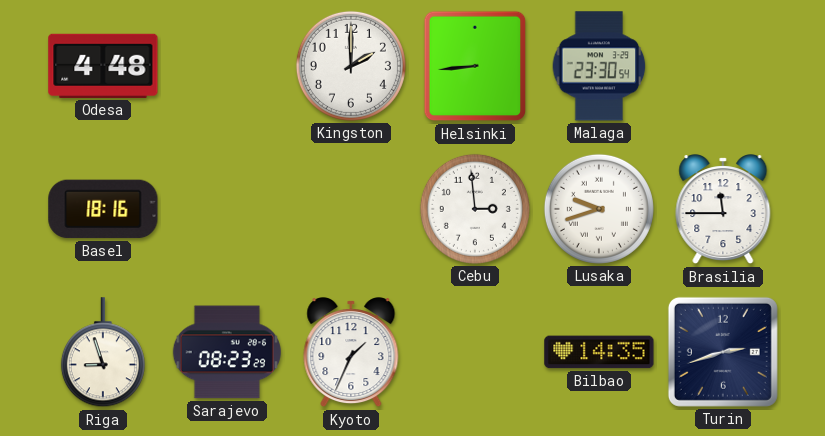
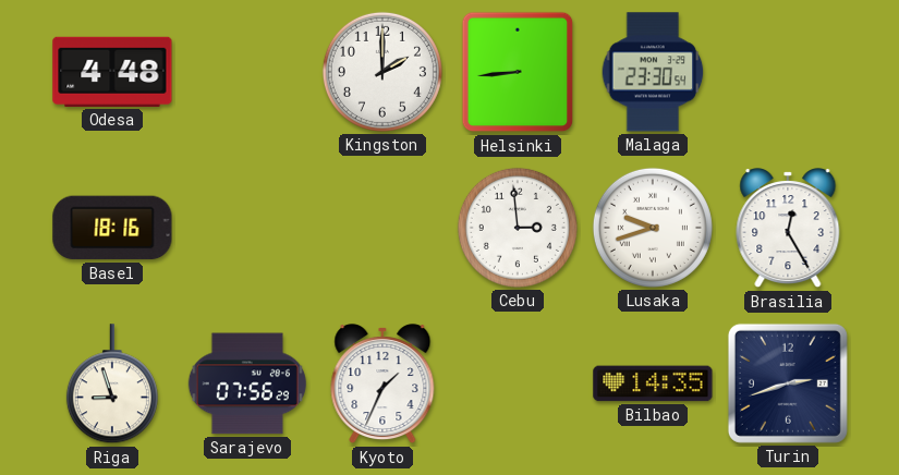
Brasilia: 11:45 -> 12:25 (788, 229)
Sarajevo: 08:23 -> 07:56 (247, 383)
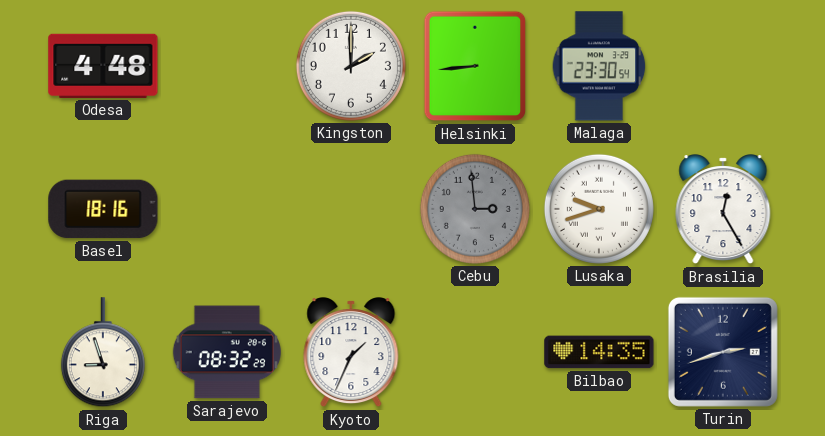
Cebu dial: white -> grey (475, 209)
Sarajevo: 07:56 -> 08:32 (227, 352)
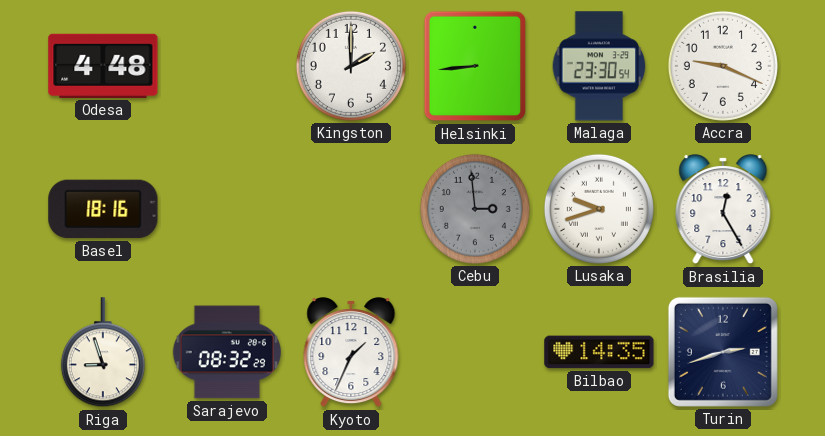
Accra: none -> 9:19 (723, 66)
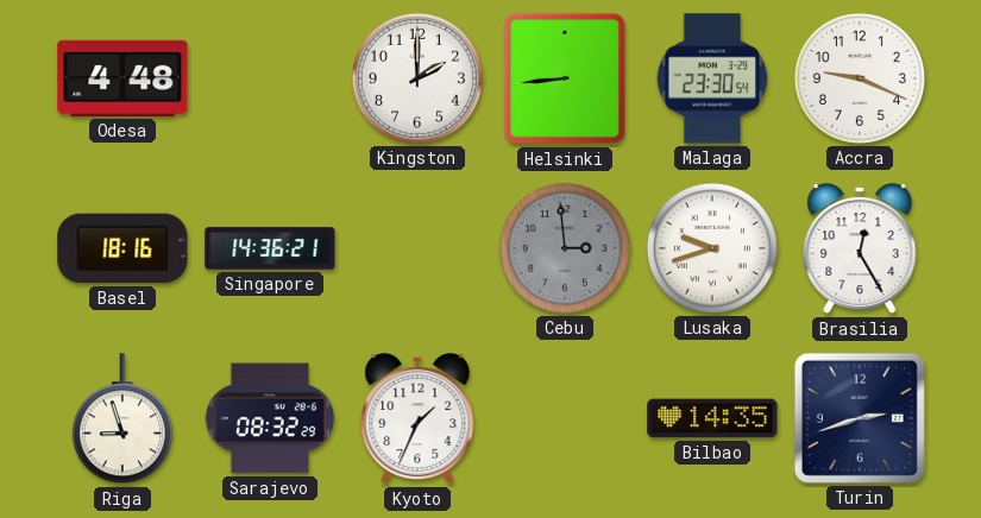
Singapore: none -> 14:36 (270, 248)
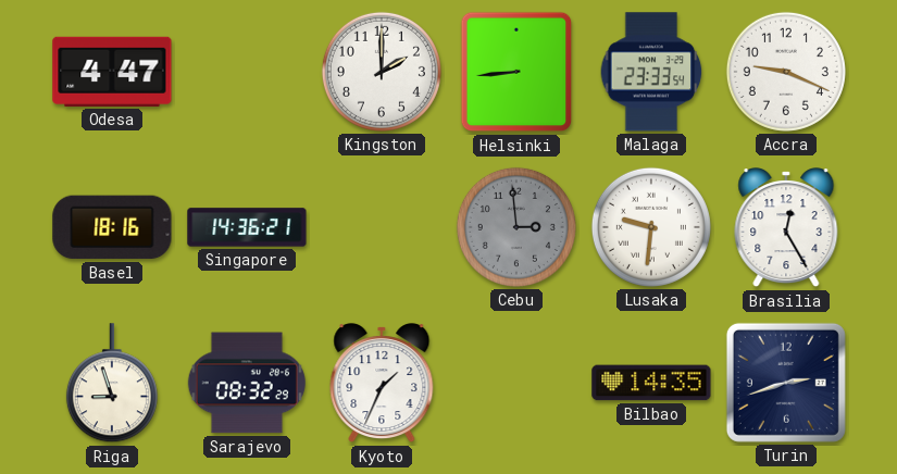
Odesa: 4:48 -> 4:47 (112, 72)
Malaga: 23:30 -> 23:33 (651, 72)
Lusaka: 9:42 -> 9:31 (651, 227)
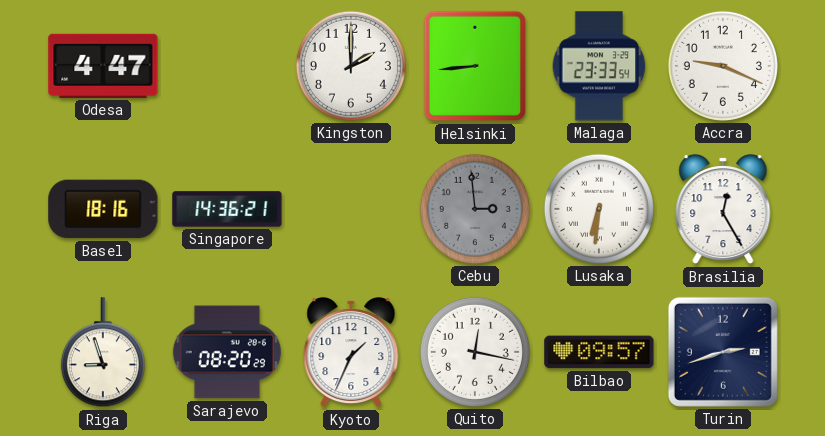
Lusaka: 9:31 -> 6:31 (599, 209)
Sarajevo: 08:32 -> 08:20 (227, 352)
Quito: none -> 12:17 (475, 352)
Bilbao: 14:35 -> 09:57 (599, 352)
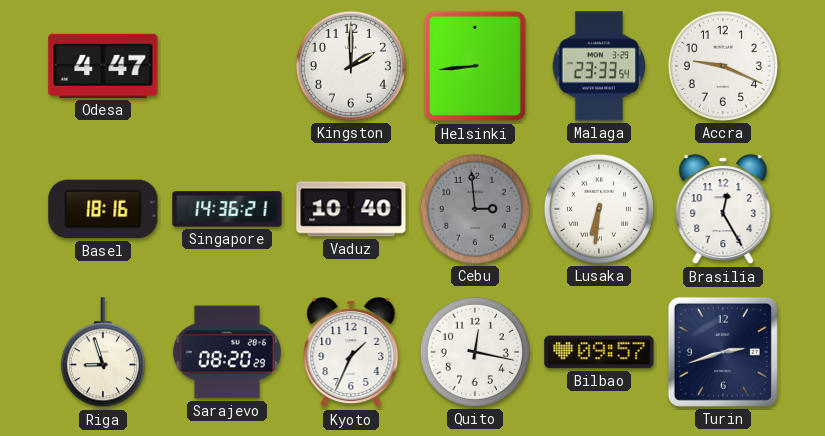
Vaduz: none -> 10:40 (351, 209)
